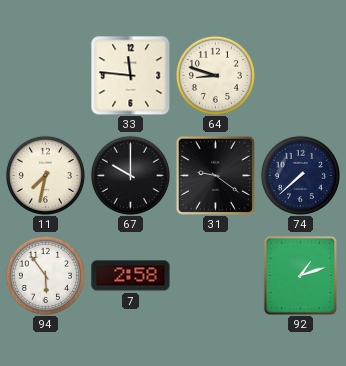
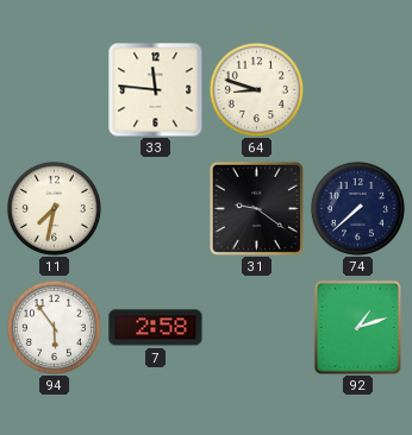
67: 10:00 -> none (130, 175)
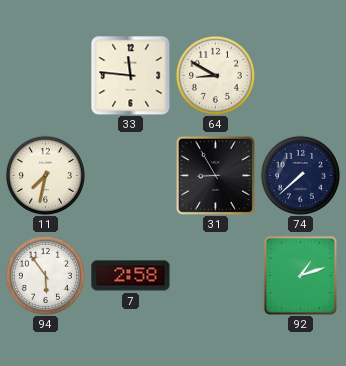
64: 8:48 -> 8:50 (215, 75)
31: 9:21 -> 8:55 (215, 175)
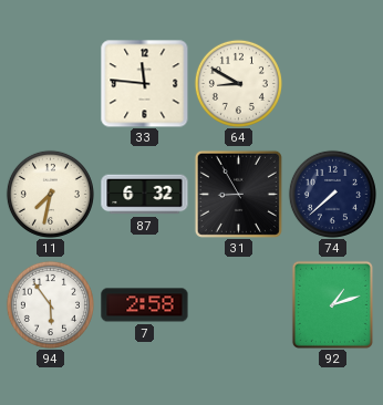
87: none -> 6:32 (145, 195)
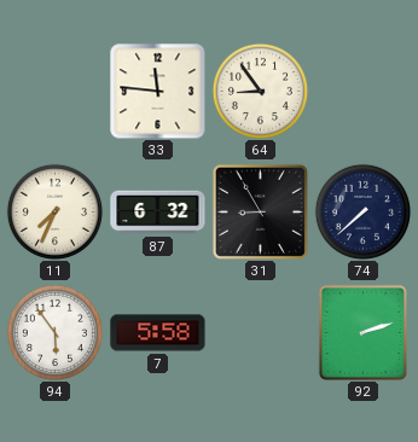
64: 8:50 -> 8:54 (260, 91)
11: 7:32 -> 7:34 (54, 211)
7: 2:58 -> 5:58 (158, 333)
92: 1:12 -> 2:12 (362, 332)
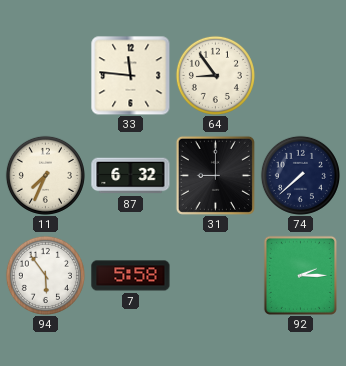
31: 8:55 -> 9:00 (215, 175)
92: 2:12 -> 2:15 (300, 275)
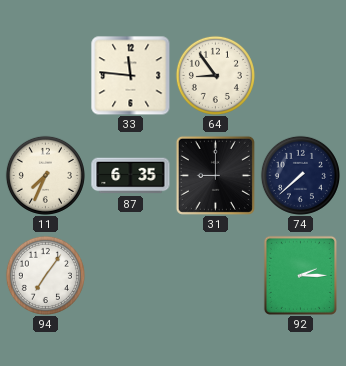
87: 6:32 -> 6:35 (131, 176)
94: 5:54 -> 7:06 (45, 275)
7: 5:58 -> none (131, 276)
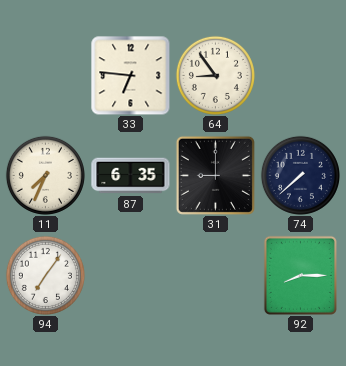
33: 11:46 -> 6:46 (131, 76)
92: 2:15 -> 8:15 (300, 275)
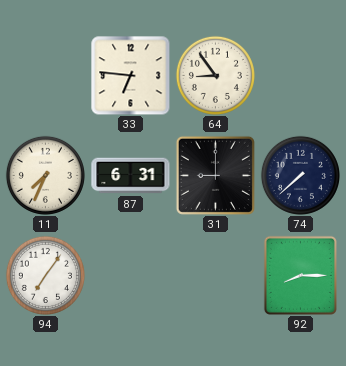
87: 6:35 -> 6:31 (131, 176)
